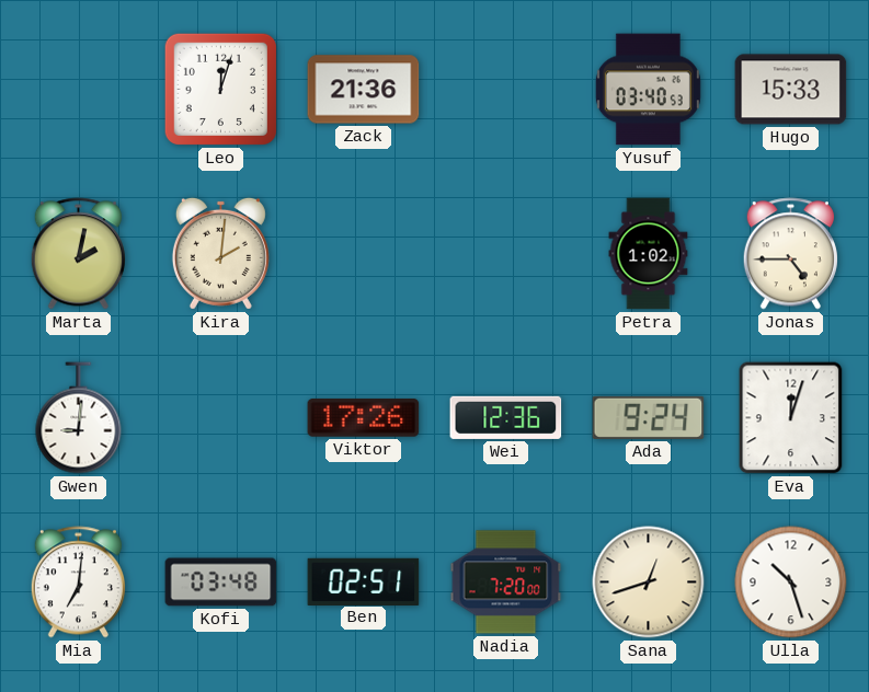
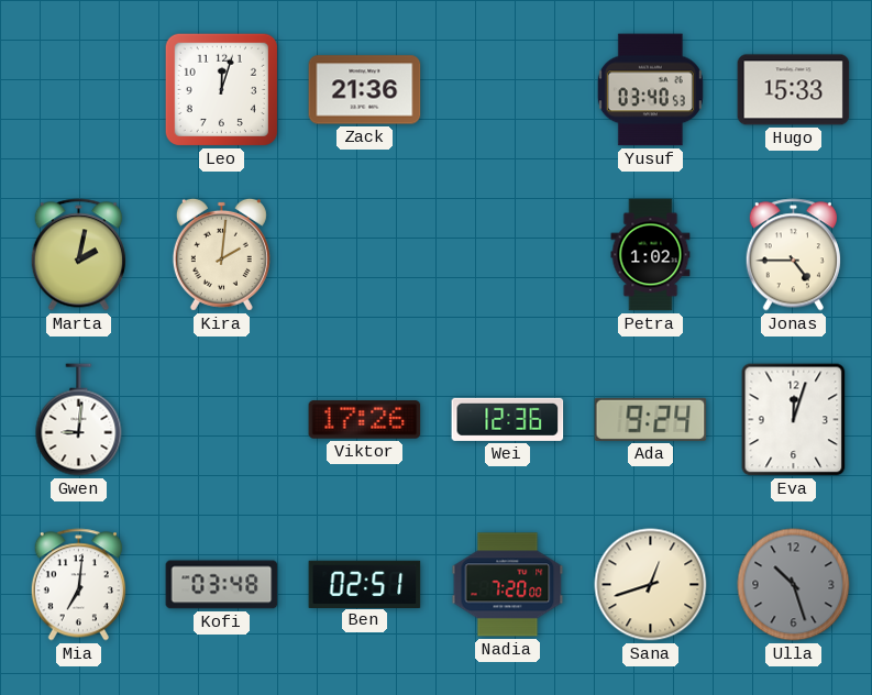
Ulla dial: white -> grey (794, 585)
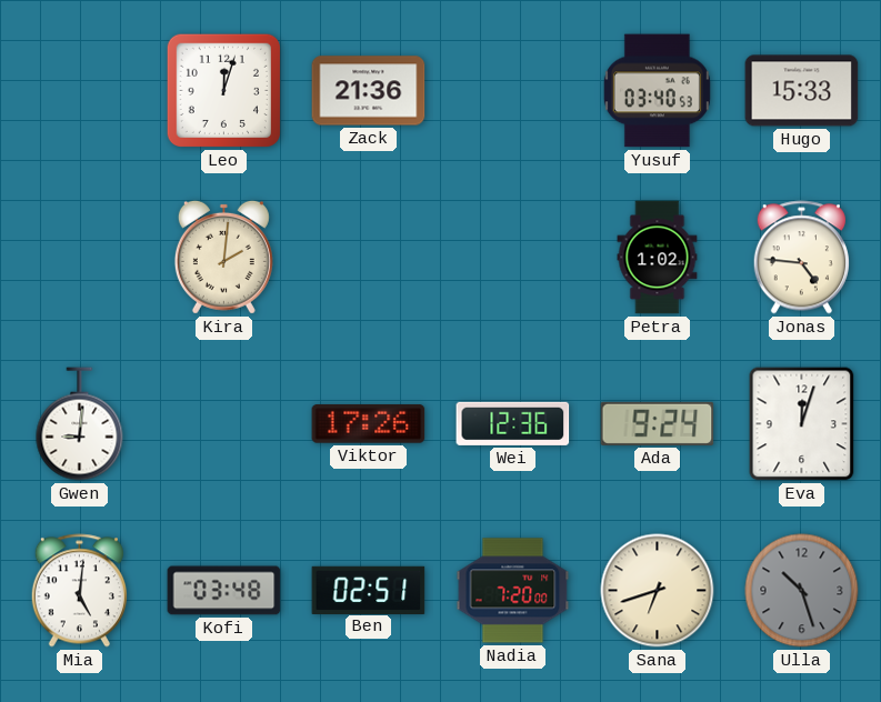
Marta: 2:02 -> none (78, 255)
Jonas: 4:45 -> 4:46 (801, 258)
Mia: 7:01 -> 5:01 (79, 591)
Sana: 12:42 -> 6:42 (658, 591)
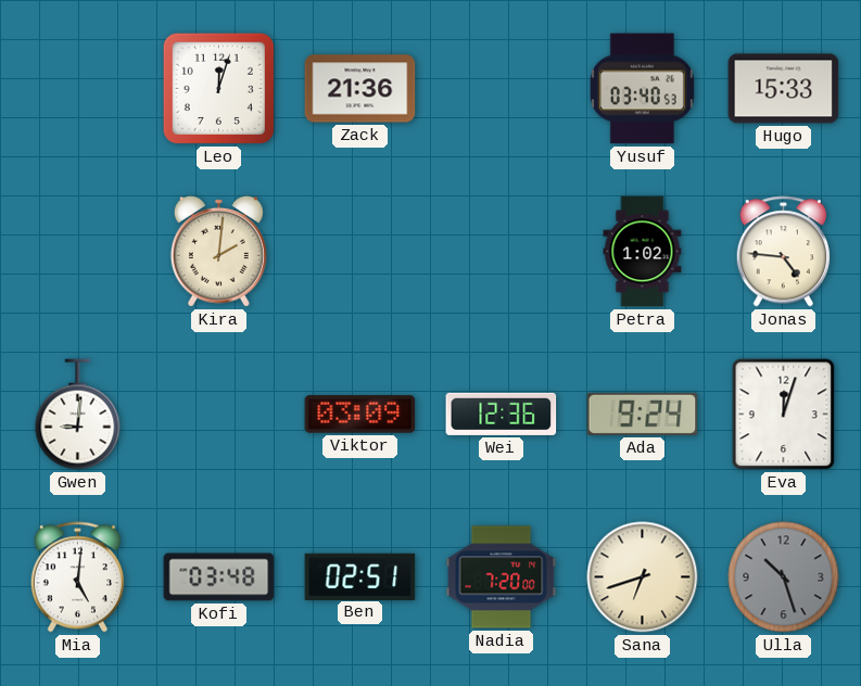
Viktor: 17:26 -> 03:09 (360, 415)
